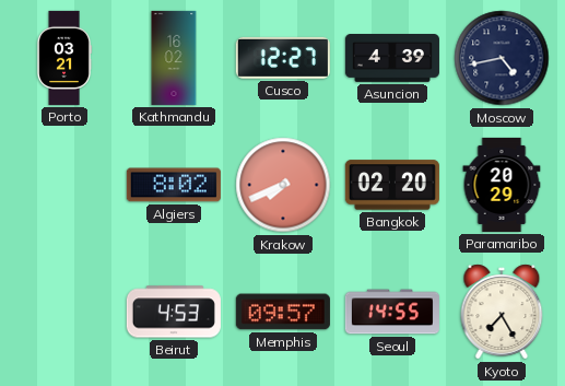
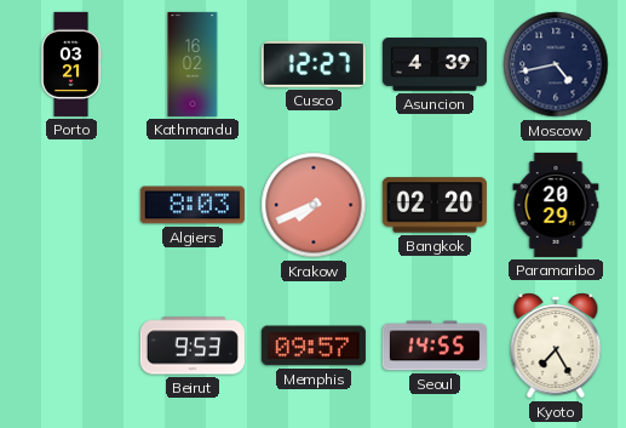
Algiers: 8:02 -> 8:03 (193, 205)
Beirut: 4:53 -> 9:53 (193, 346)
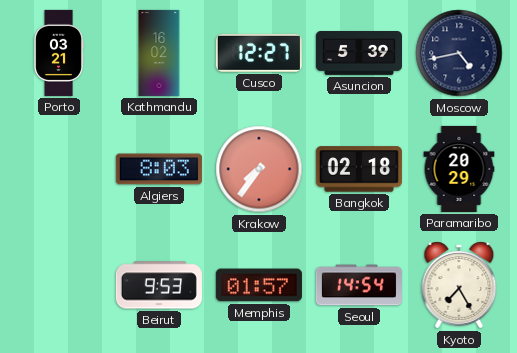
Asuncion: 4:39 -> 5:39 (359, 54)
Krakow: 7:41 -> 7:36 (259, 169)
Bangkok: 02:20 -> 02:18 (359, 169)
Memphis: 09:57 -> 01:57 (259, 285)
Seoul: 14:55 -> 14:54 (359, 285)
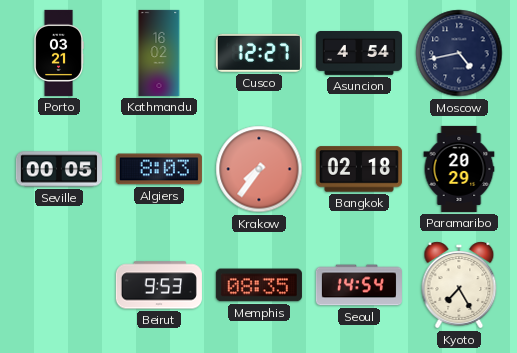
Asuncion: 5:39 -> 4:54 (359, 54)
Seville: none -> 00:05 (59, 169)
Memphis: 01:57 -> 08:35 (259, 285)
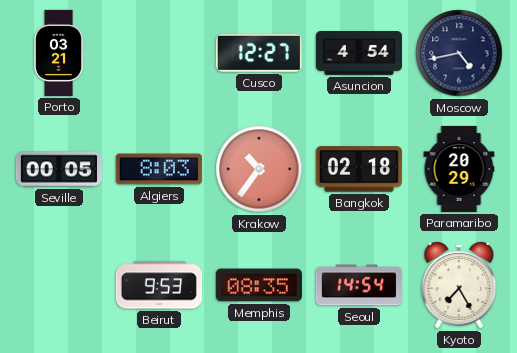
Kathmandu: 16:02 -> none (159, 53)
Krakow: 7:36 -> 10:36 (259, 169)
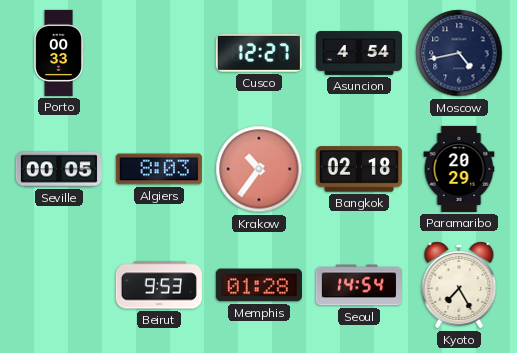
Porto: 03:21 -> 00:33 (59, 53)
Memphis: 08:35 -> 01:28 (259, 285)
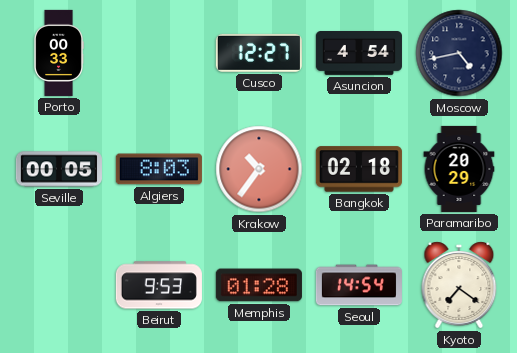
Kyoto: 7:25 -> 7:21 (459, 285)
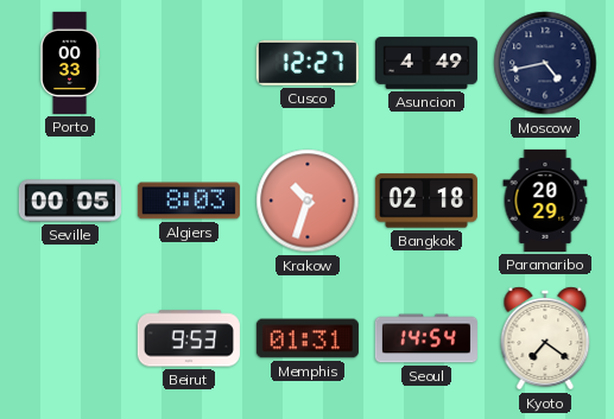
Asuncion: 4:54 -> 4:49 (426, 64)
Krakow: 10:36 -> 10:33 (308, 201)
Memphis: 01:28 -> 01:31 (308, 338)
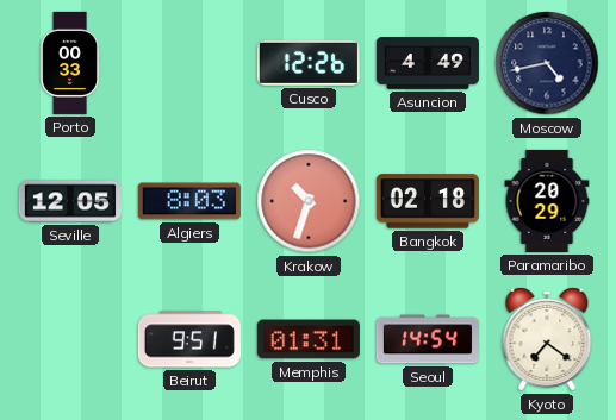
Cusco: 12:27 -> 12:26 (309, 63)
Seville: 00:05 -> 12:05 (70, 201)
Beirut: 9:53 -> 9:51 (189, 339)
